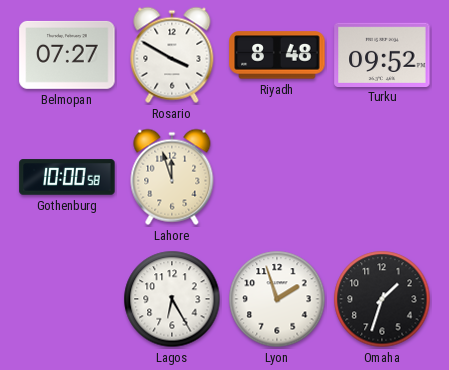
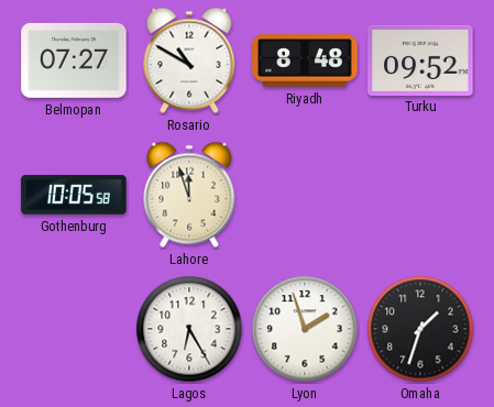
Rosario: 3:50 -> 10:50 (189, 61)
Gothenburg: 10:00 -> 10:05 (74, 195)
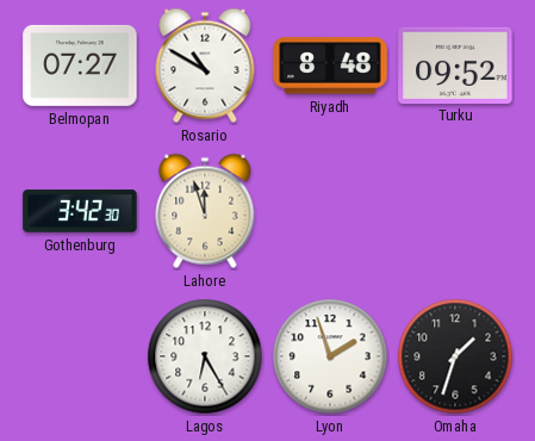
Gothenburg: 10:05 -> 3:42 (80, 211)
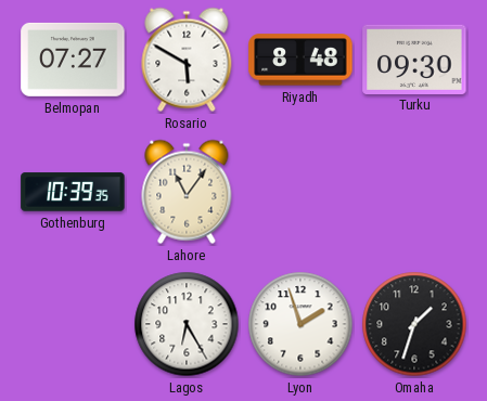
Rosario: 10:50 -> 5:50 (187, 60)
Turku: 09:52 -> 09:30 (414, 59)
Gothenburg: 3:42 -> 10:39 (73, 192)
Lahore: 11:57 -> 11:06 (187, 192)
